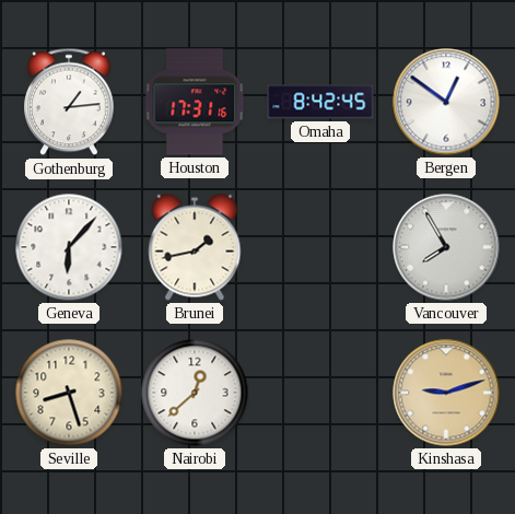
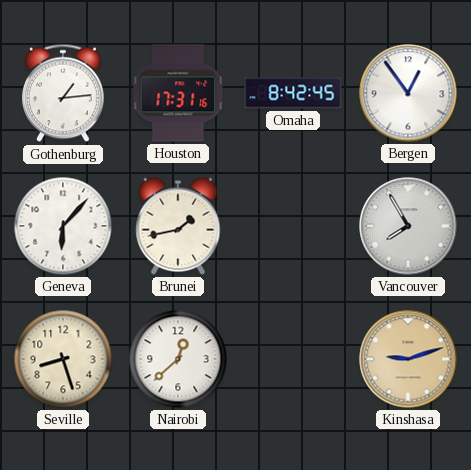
Bergen: 12:51 -> 12:54 (408, 93)
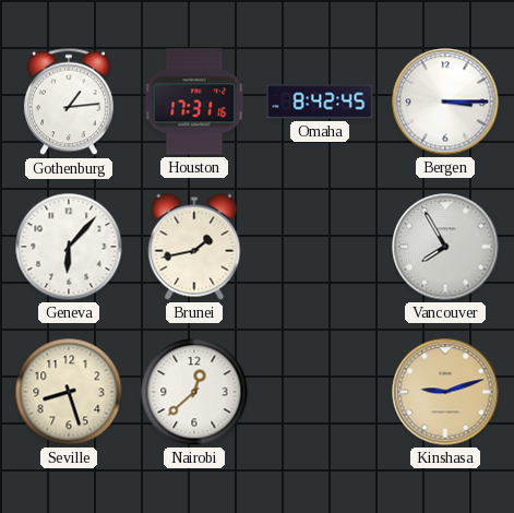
Bergen: 12:54 -> 3:15 (445, 102)
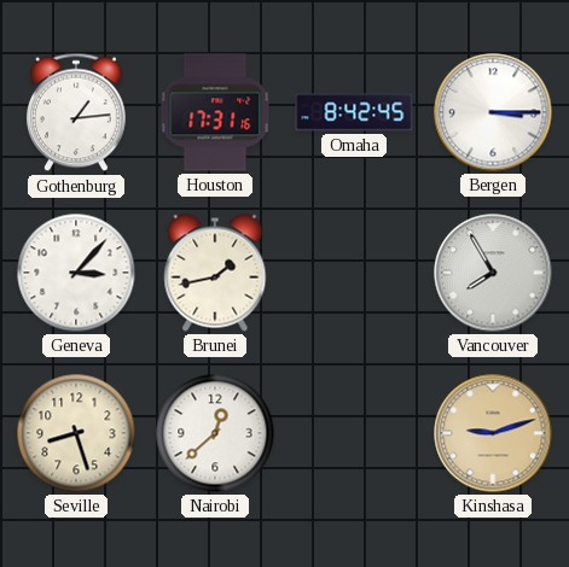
Geneva: 6:07 -> 3:07 (76, 273)
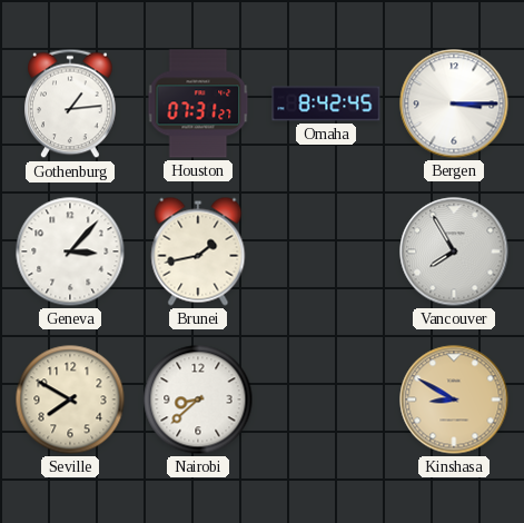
Houston: 17:31 -> 07:31 (198, 103)
Seville: 8:27 -> 7:50 (70, 399)
Nairobi: 12:38 -> 8:38 (198, 399)
Kinshasa: 9:12 -> 8:50 (454, 399)
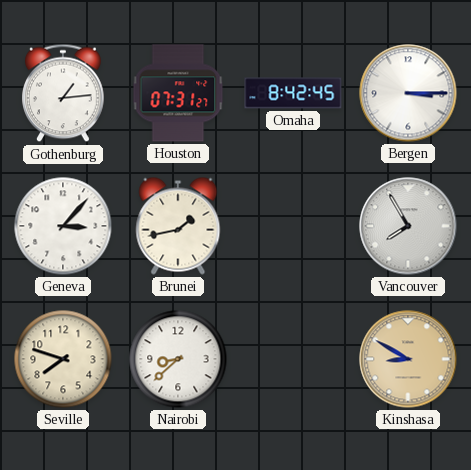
Seville: 7:50 -> 7:48 (63, 359)
